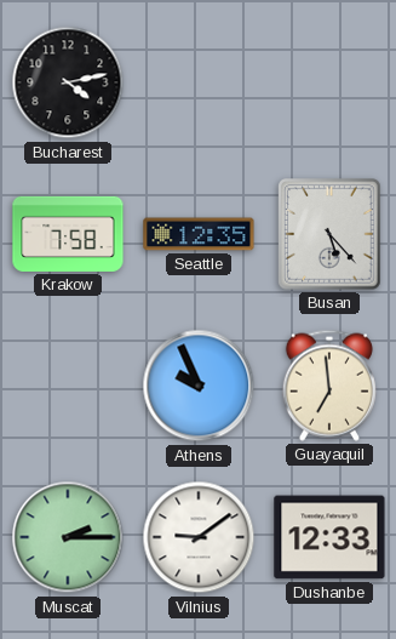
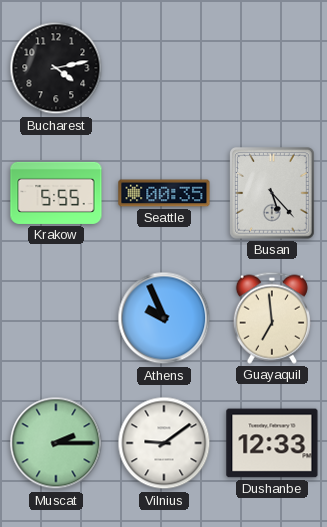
Krakow: 7:58 -> 5:55 (56, 193)
Seattle: 12:35 -> 00:35 (164, 193)
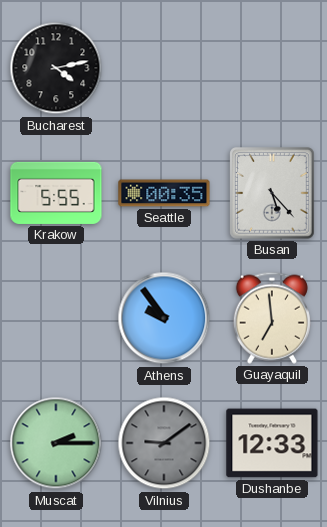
Athens: 9:56 -> 9:54 (164, 318)
Vilnius dial: white -> grey (164, 443)
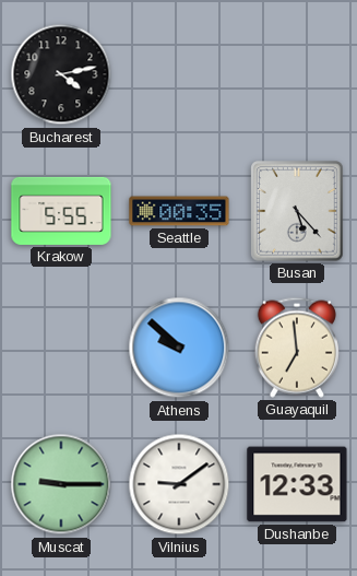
Athens: 9:54 -> 9:52 (179, 348)
Muscat: 2:15 -> 9:15 (61, 484)
Vilnius dial: grey -> white (179, 484)
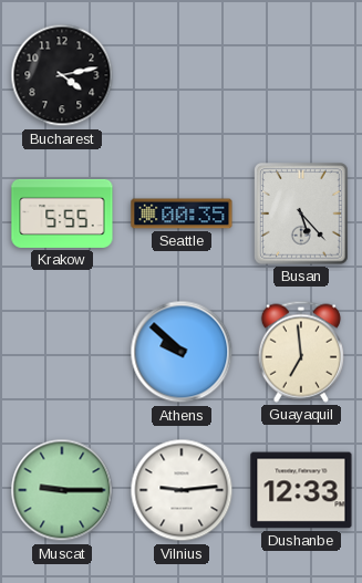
Vilnius: 9:09 -> 9:14 (182, 490)
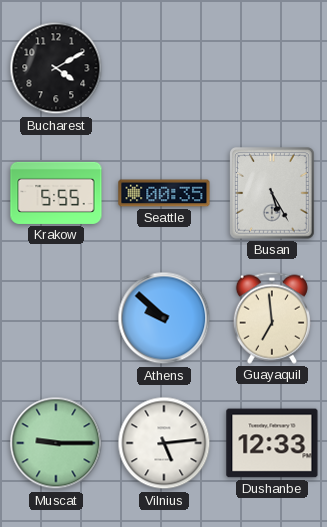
Bucharest: 4:13 -> 4:10 (56, 68)
Busan: 5:23 -> 5:25 (272, 193)
Vilnius: 9:14 -> 5:14 (164, 443)
